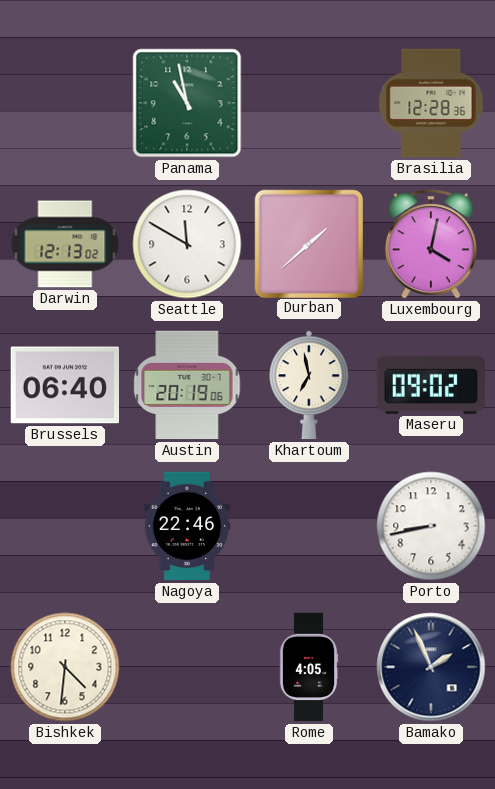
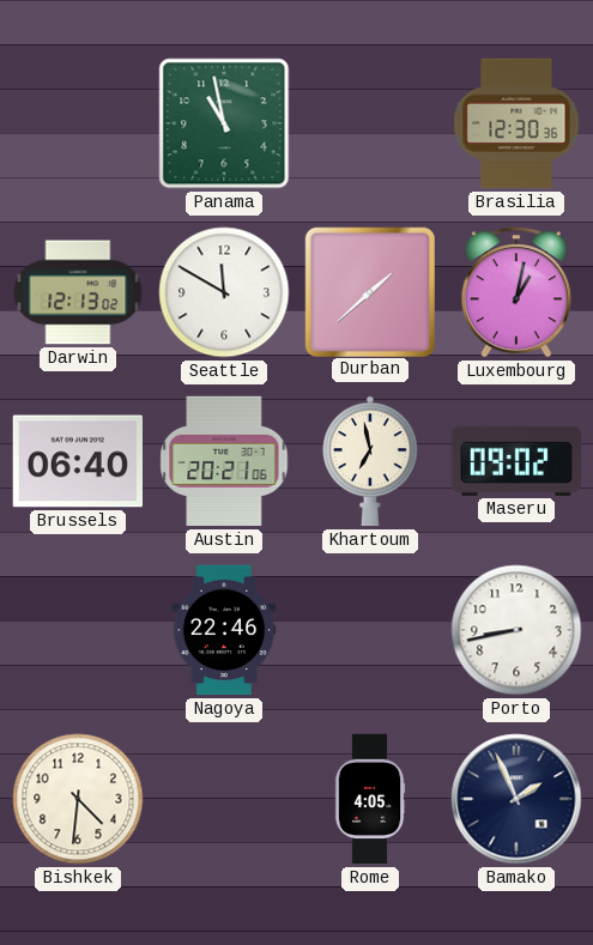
Brasilia: 12:28 -> 12:30 (516, 123)
Luxembourg: 4:02 -> 1:02 (516, 292)
Austin: 20:19 -> 20:21 (224, 461)
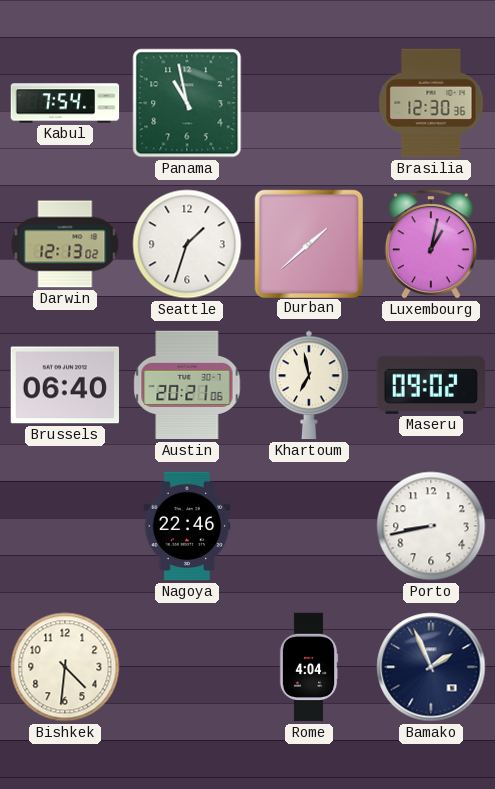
Kabul: none -> 7:54 (65, 103)
Seattle: 11:50 -> 1:33 (187, 244)
Rome: 4:05 -> 4:04 (309, 667)
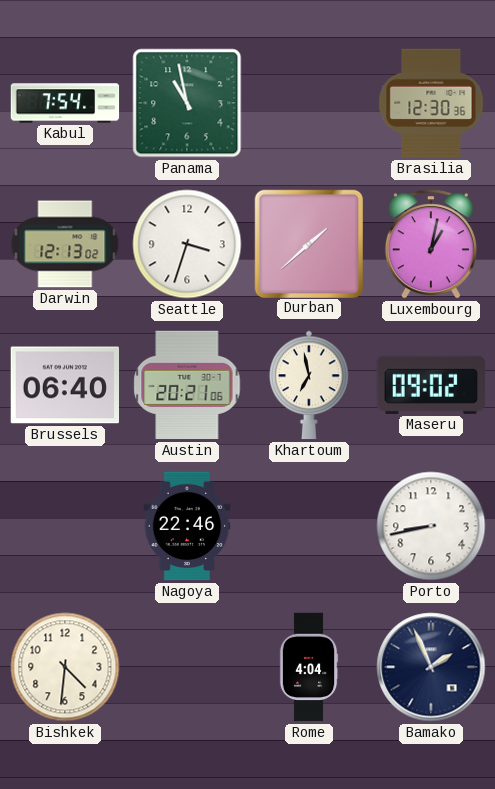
Seattle: 1:33 -> 3:33 (187, 244)
